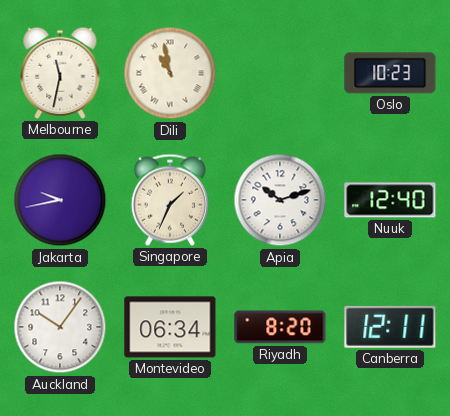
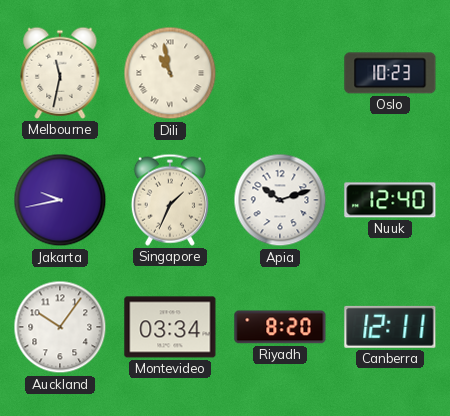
Montevideo: 06:34 -> 03:34 (170, 327)
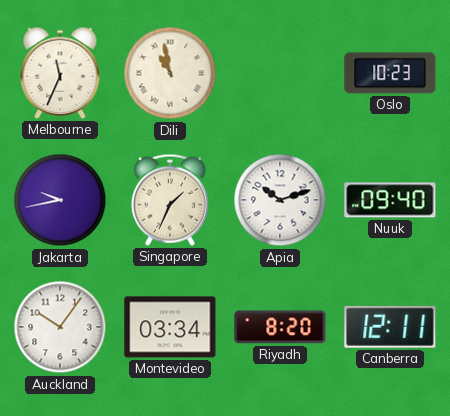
Melbourne: 11:32 -> 11:34 (60, 73)
Nuuk: 12:40 -> 09:40 (390, 200)
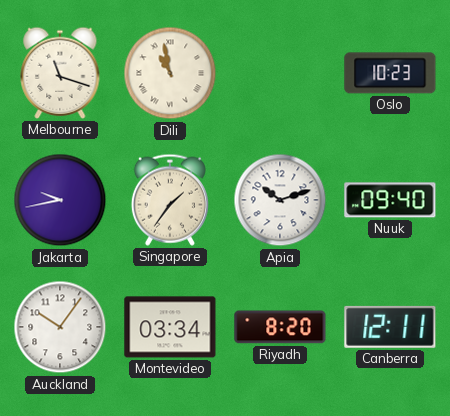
Melbourne: 11:34 -> 11:18 (60, 73)
Singapore: 1:34 -> 1:36 (170, 200)
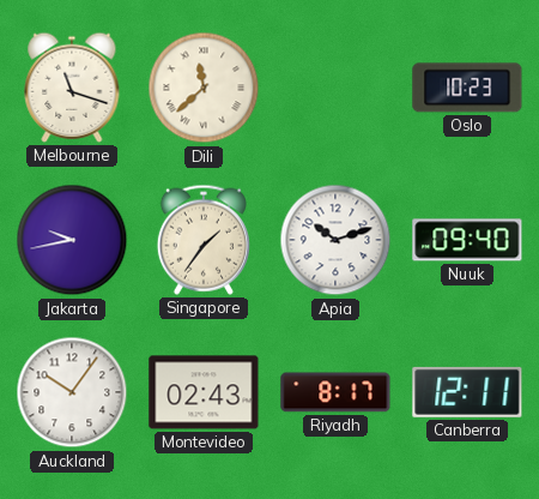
Dili: 10:58 -> 11:38 (204, 88)
Montevideo: 03:34 -> 02:43 (204, 392)
Riyadh: 8:20 -> 8:17 (335, 392)
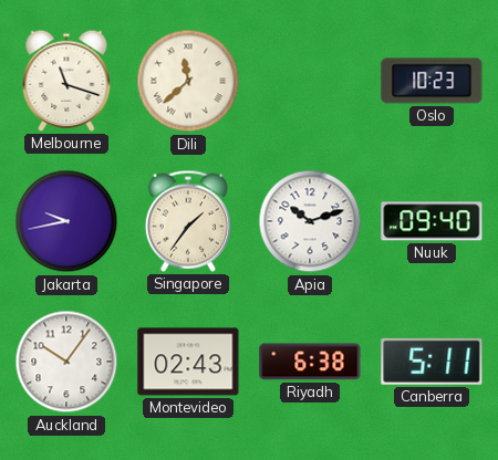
Riyadh: 8:17 -> 6:38 (310, 362)
Canberra: 12:11 -> 5:11 (432, 362)
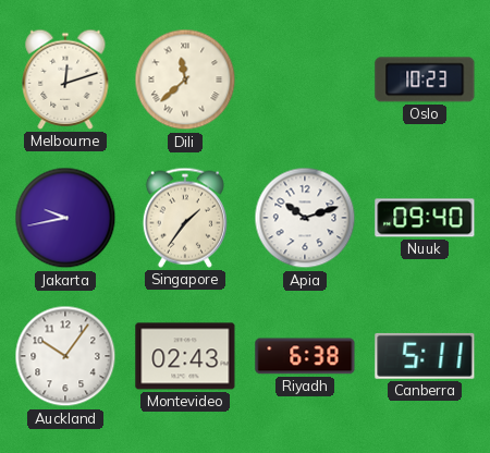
Melbourne: 11:18 -> 12:12 (65, 79)
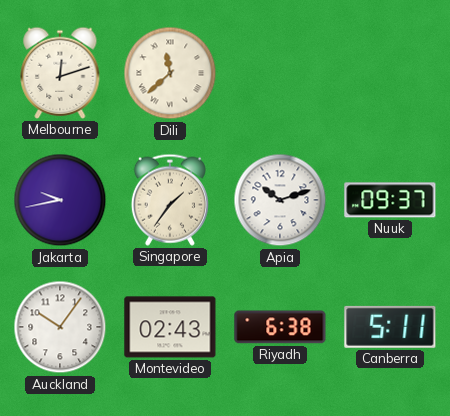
Oslo: 10:23 -> none (425, 79)
Nuuk: 09:40 -> 09:37 (390, 200)
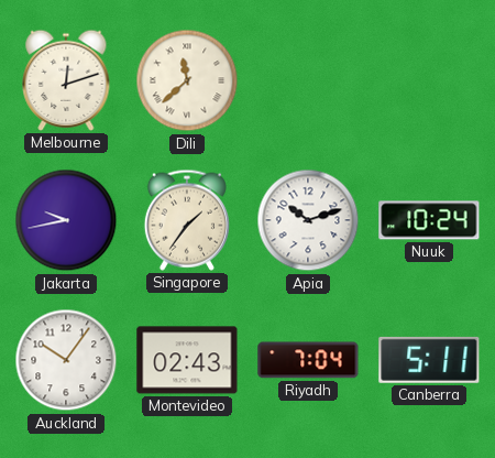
Nuuk: 09:37 -> 10:24 (429, 220)
Riyadh: 6:38 -> 7:04 (308, 360)
